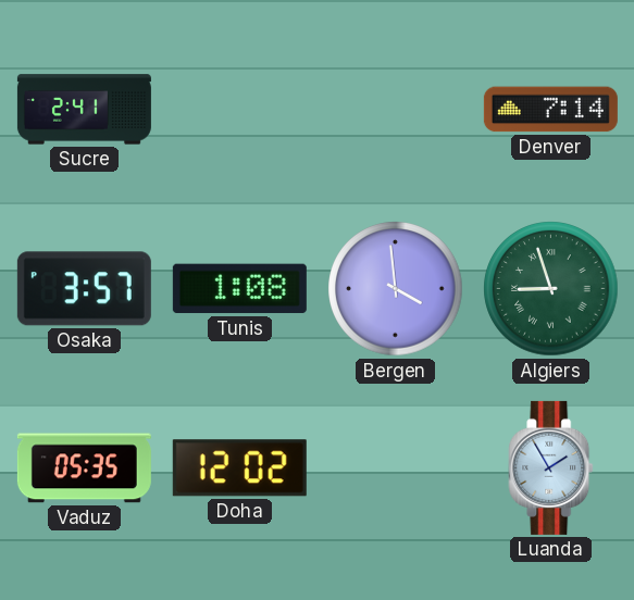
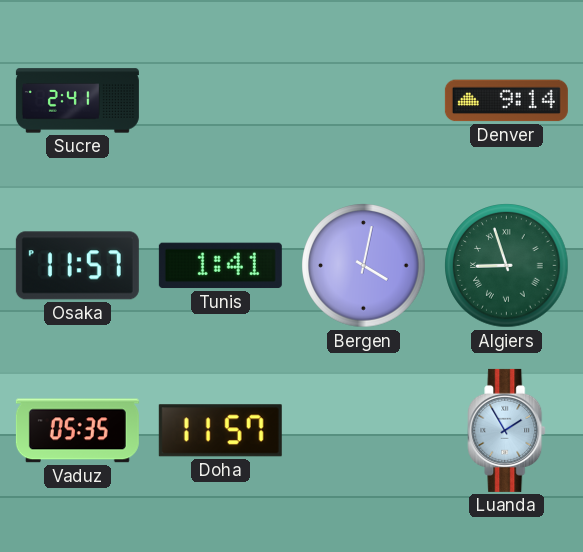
Denver: 7:14 -> 9:14 (506, 101)
Osaka: 3:57 -> 11:57 (77, 266)
Tunis: 1:08 -> 1:41 (220, 266)
Bergen: 3:59 -> 4:02 (364, 266)
Doha: 12:02 -> 11:57 (220, 431)
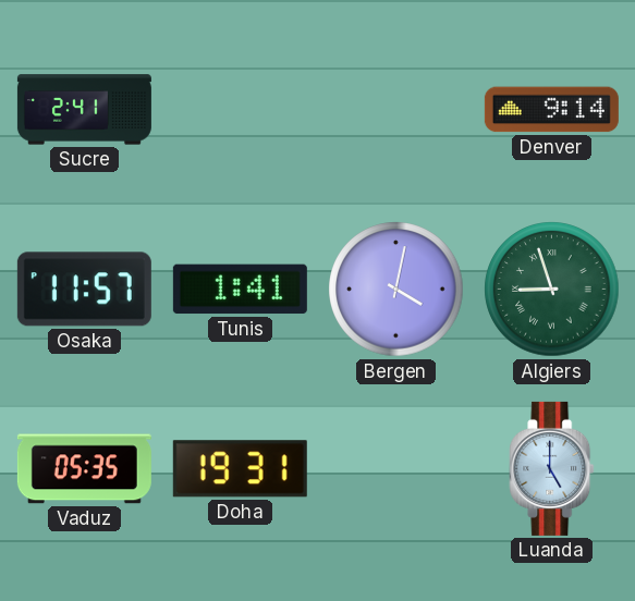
Doha: 11:57 -> 19:31 (240, 469)
Luanda: 1:55 -> 5:00 (552, 468)
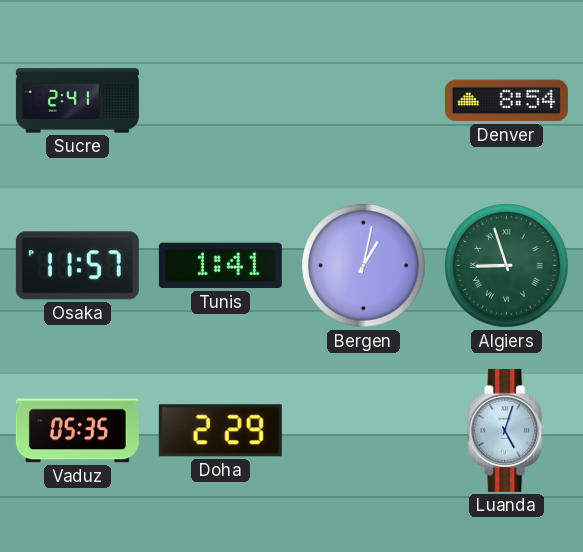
Denver: 9:14 -> 8:54 (506, 101)
Bergen: 4:02 -> 1:02 (364, 266)
Doha: 19:31 -> 2:29 (220, 431)
Luanda: 5:00 -> 5:03 (507, 430)
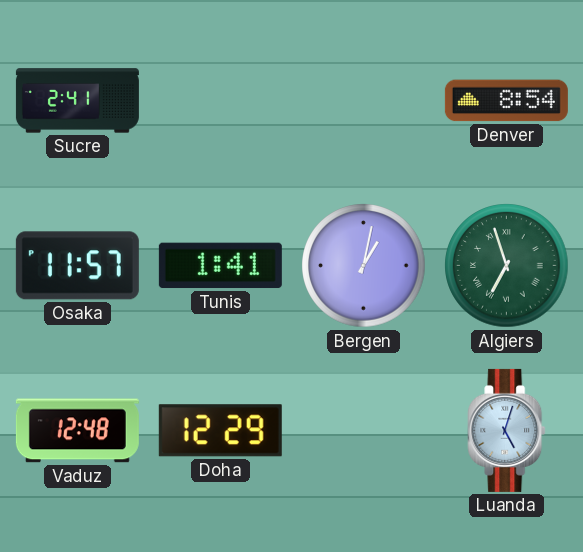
Algiers: 8:57 -> 6:57 (507, 266)
Vaduz: 05:35 -> 12:48 (77, 431)
Doha: 2:29 -> 12:29 (220, 431)
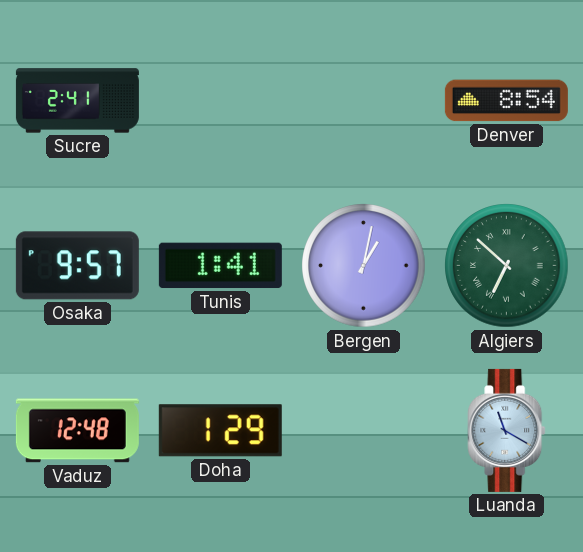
Osaka: 11:57 -> 9:57 (77, 266)
Algiers: 6:57 -> 6:52 (507, 266)
Doha: 12:29 -> 1:29 (220, 431)
Luanda: 5:03 -> 11:20 (507, 430)
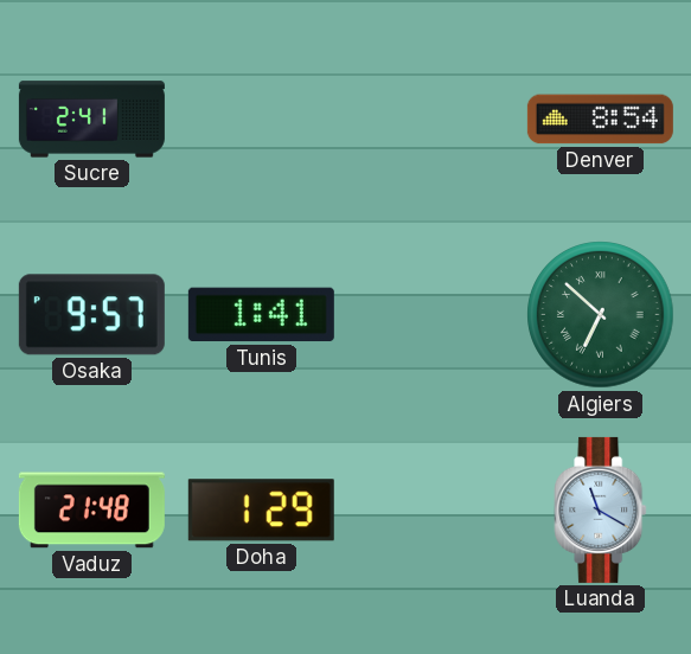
Bergen: 1:02 -> none (364, 266)
Vaduz: 12:48 -> 21:48 (91, 511)
